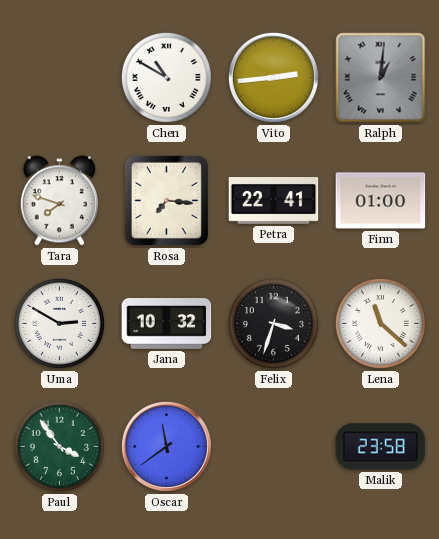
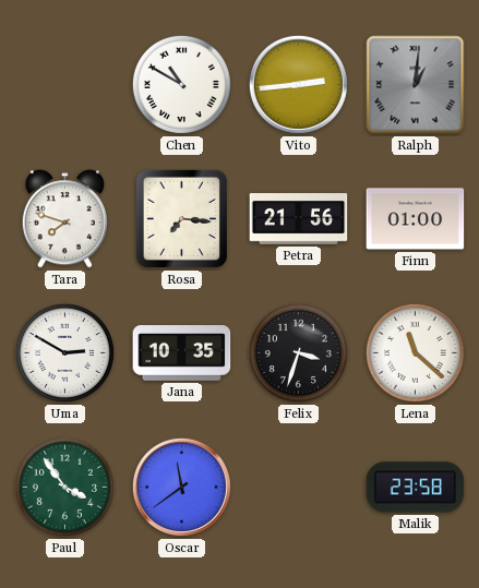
Petra: 22:41 -> 21:56 (299, 219)
Jana: 10:32 -> 10:35 (182, 353)
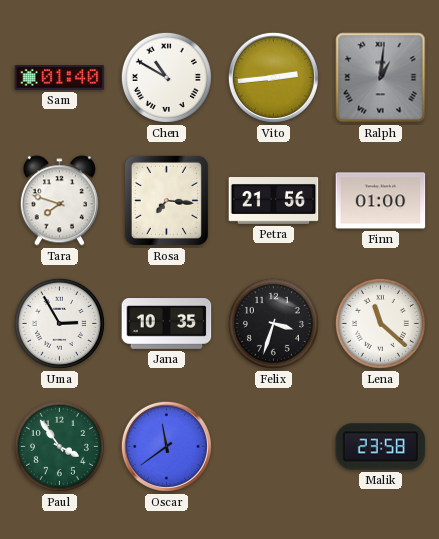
Sam: none -> 01:40 (60, 78)
Uma: 2:50 -> 2:55 (59, 323)
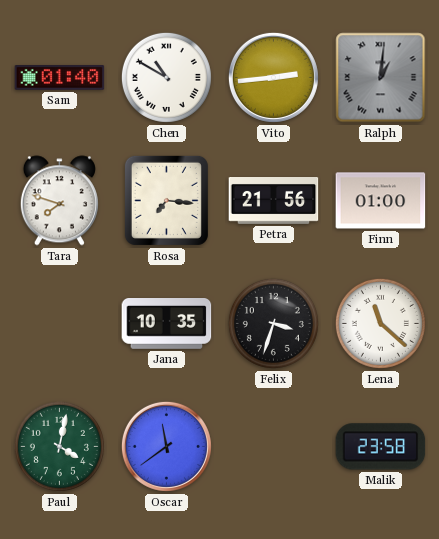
Uma: 2:55 -> none (59, 323)
Paul: 3:54 -> 4:02 (59, 446)
